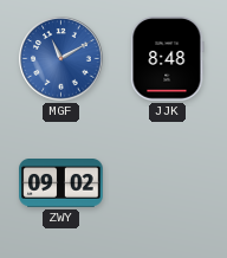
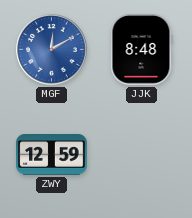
MGF: 11:10 -> 12:10 (52, 50)
ZWY: 09:02 -> 12:59 (52, 155)
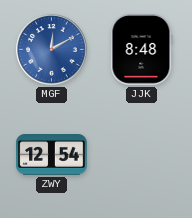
ZWY: 12:59 -> 12:54 (52, 155)
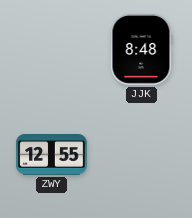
MGF: 12:10 -> none (52, 50)
ZWY: 12:54 -> 12:55 (52, 155)
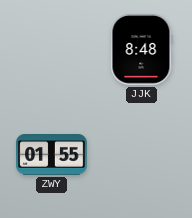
ZWY: 12:55 -> 01:55 (52, 155)
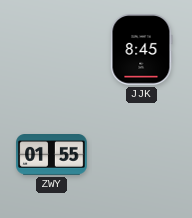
JJK: 8:48 -> 8:45 (141, 50)
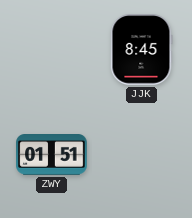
ZWY: 01:55 -> 01:51 (52, 155)
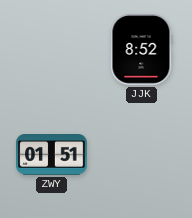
JJK: 8:45 -> 8:52 (141, 50)
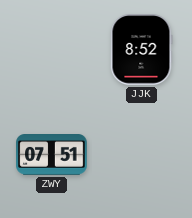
ZWY: 01:51 -> 07:51 (52, 155)
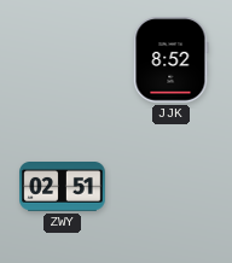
ZWY: 07:51 -> 02:51 (63, 187)
